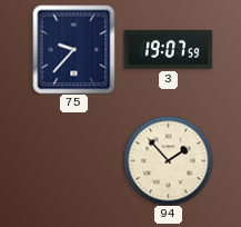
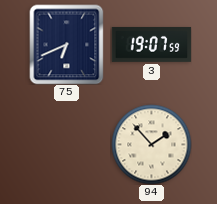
75: 9:37 -> 6:41 (67, 44)
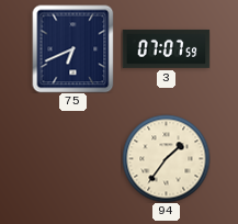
3: 19:07 -> 07:07 (166, 48)
94: 1:53 -> 1:36 (166, 158)
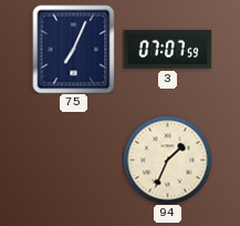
75: 6:41 -> 7:04 (74, 49)
94: 1:36 -> 1:34 (167, 160)
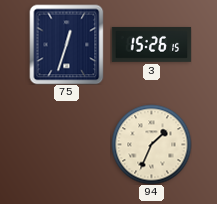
75: 7:04 -> 12:33 (67, 44)
3: 07:07 -> 15:26 (151, 44)
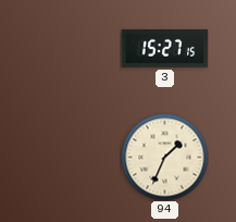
75: 12:33 -> none (67, 44)
3: 15:26 -> 15:27 (164, 48)
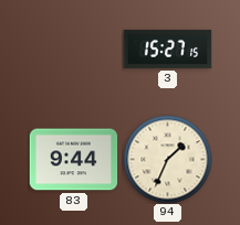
83: none -> 9:44 (73, 160)
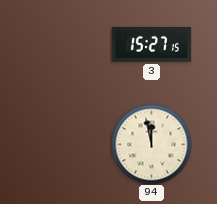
83: 9:44 -> none (73, 160)
94: 1:34 -> 11:58 (151, 144)
